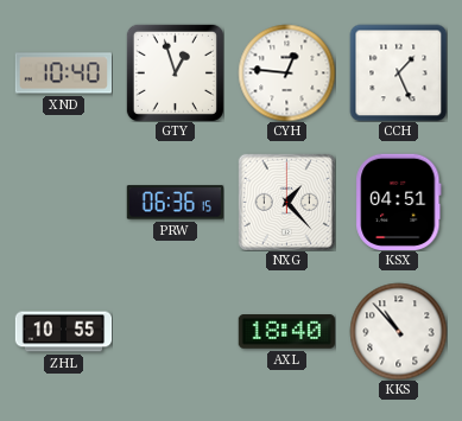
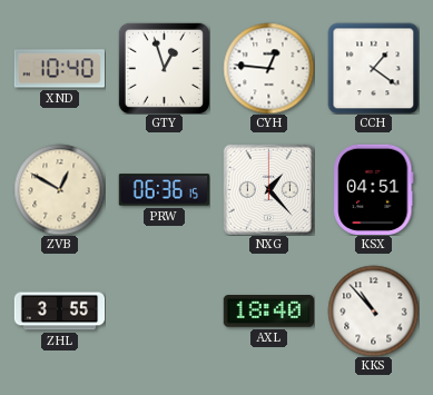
CCH: 1:26 -> 1:21 (373, 68)
ZVB: none -> 12:50 (59, 189)
ZHL: 10:55 -> 3:55 (59, 312)
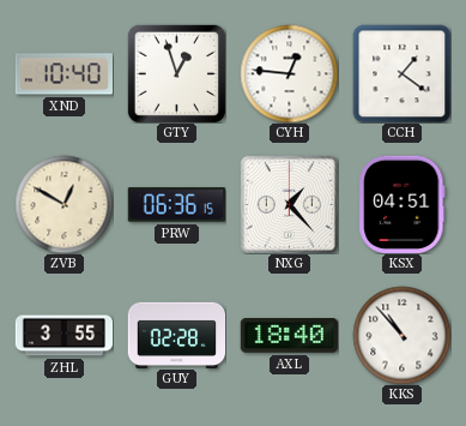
GUY: none -> 02:28 (176, 335)
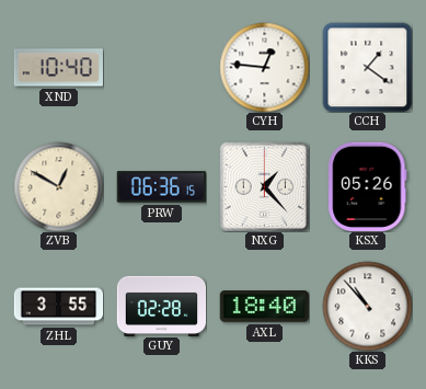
GTY: 12:57 -> none (176, 73)
KSX: 04:51 -> 05:26 (368, 186)
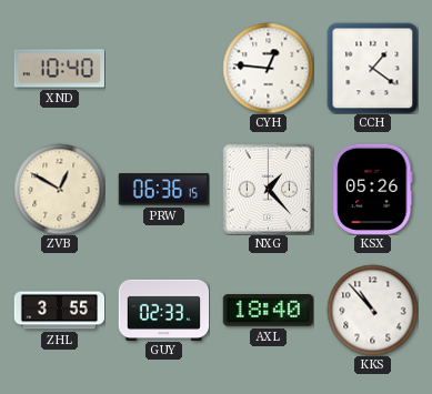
GUY: 02:28 -> 02:33 (163, 310)
